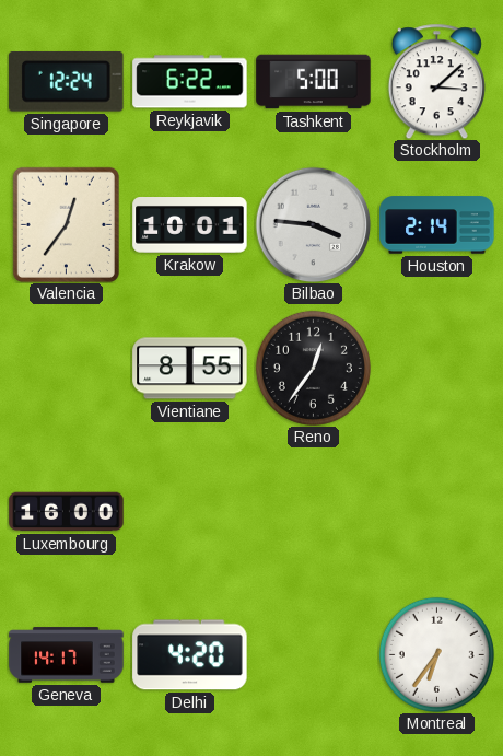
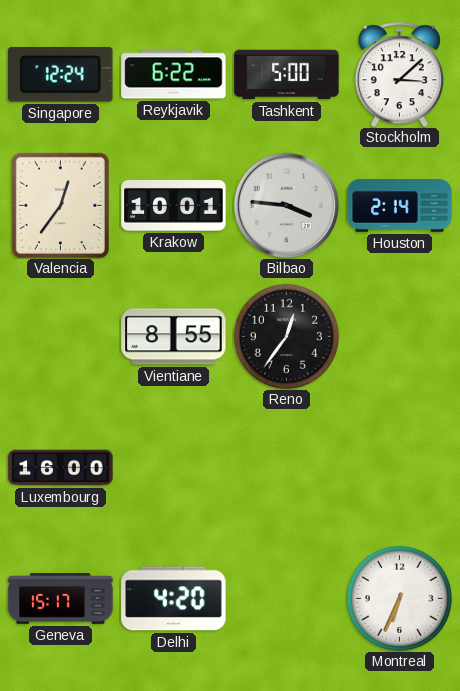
Geneva: 14:17 -> 15:17 (61, 599)
Montreal: 6:36 -> 6:34 (399, 598)
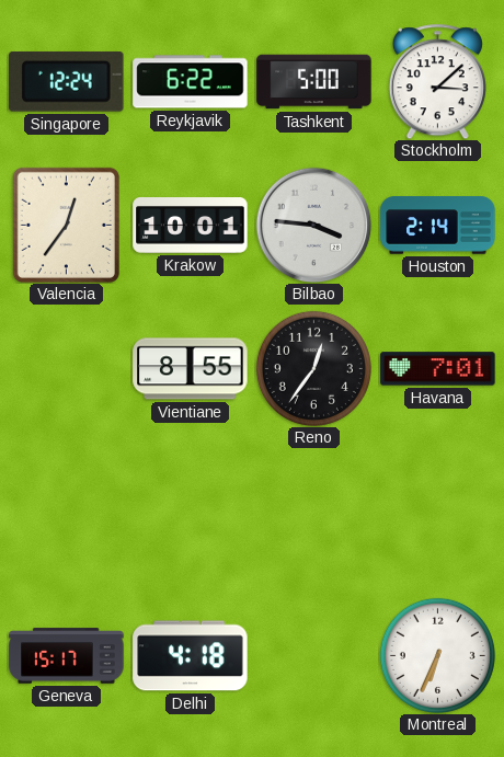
Havana: none -> 7:01 (438, 369)
Luxembourg: 16:00 -> none (61, 468)
Delhi: 4:20 -> 4:18 (191, 656)
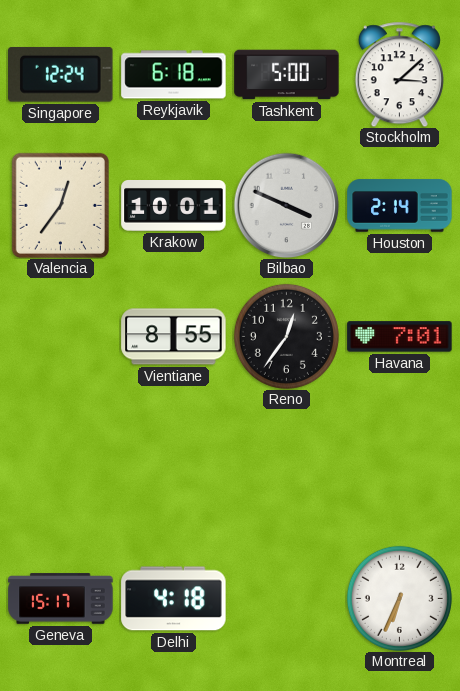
Reykjavik: 6:22 -> 6:18 (174, 75)
Bilbao: 3:46 -> 3:49 (286, 205)
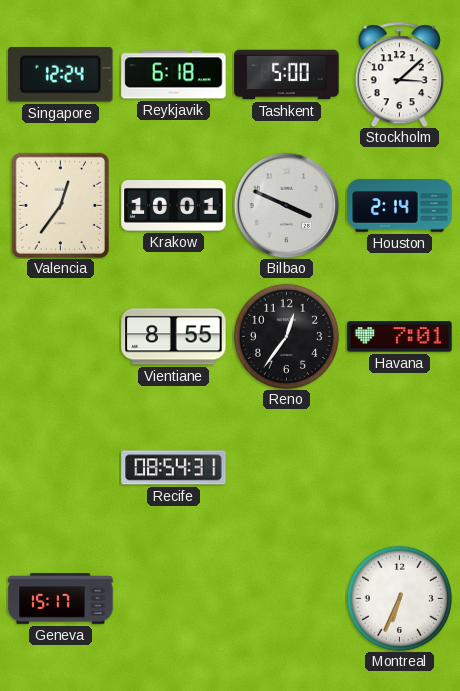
Recife: none -> 08:54 (174, 468)
Delhi: 4:18 -> none (174, 599)
